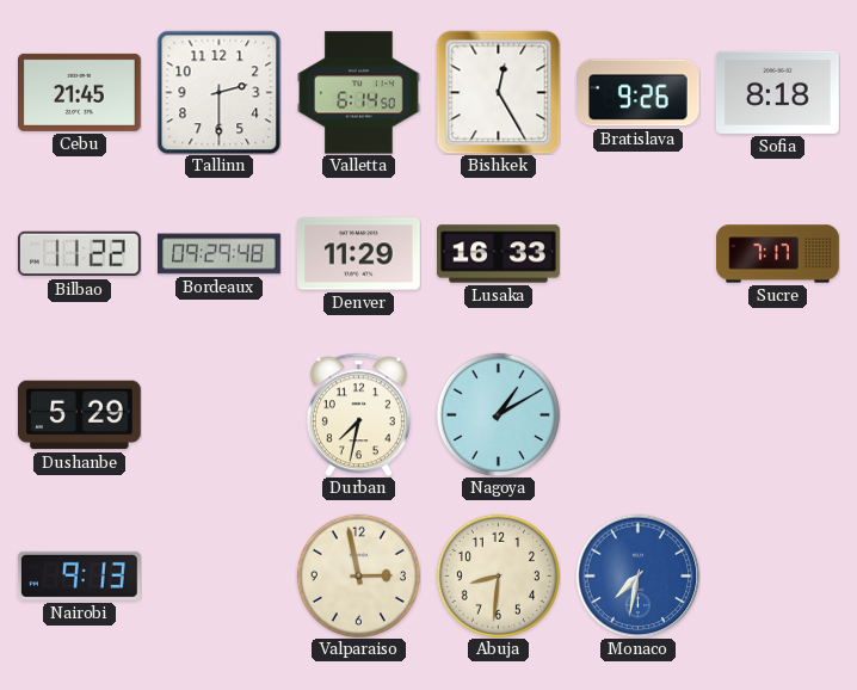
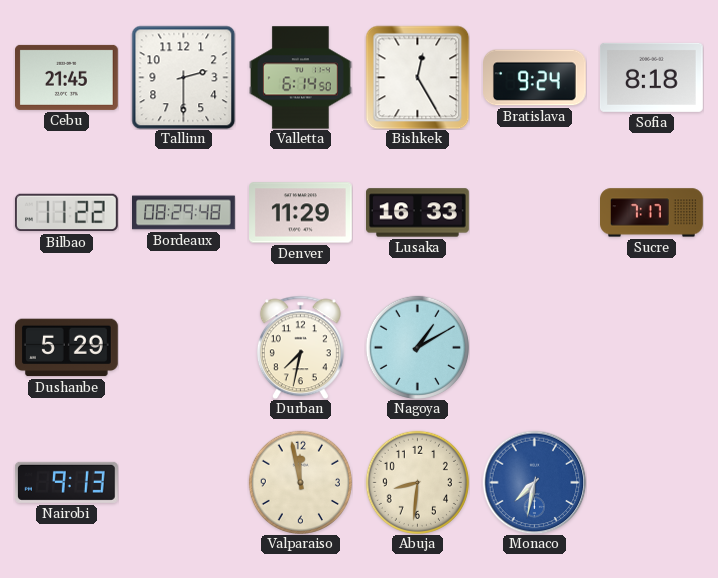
Bratislava: 9:26 -> 9:24 (535, 78)
Bordeaux: 09:29 -> 08:29 (184, 213)
Valparaiso: 2:58 -> 11:58 (300, 482)
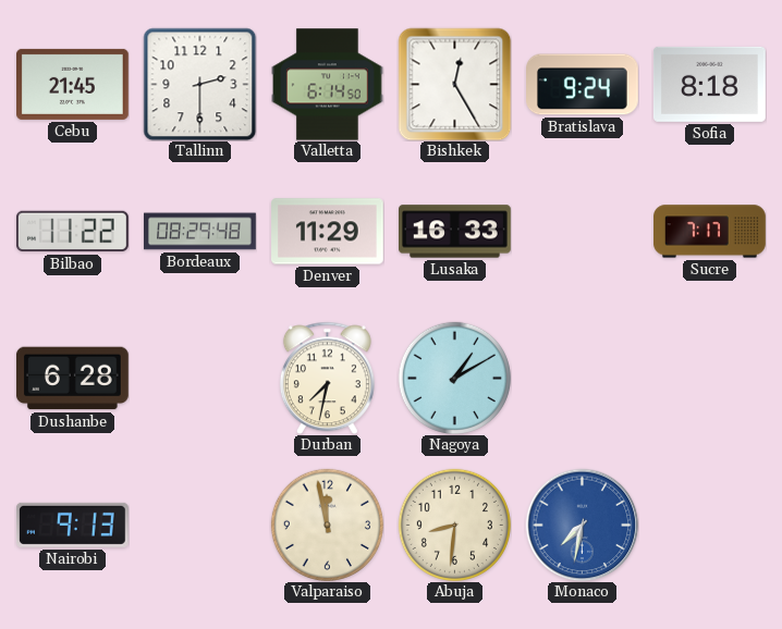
Dushanbe: 5:29 -> 6:28 (72, 379)
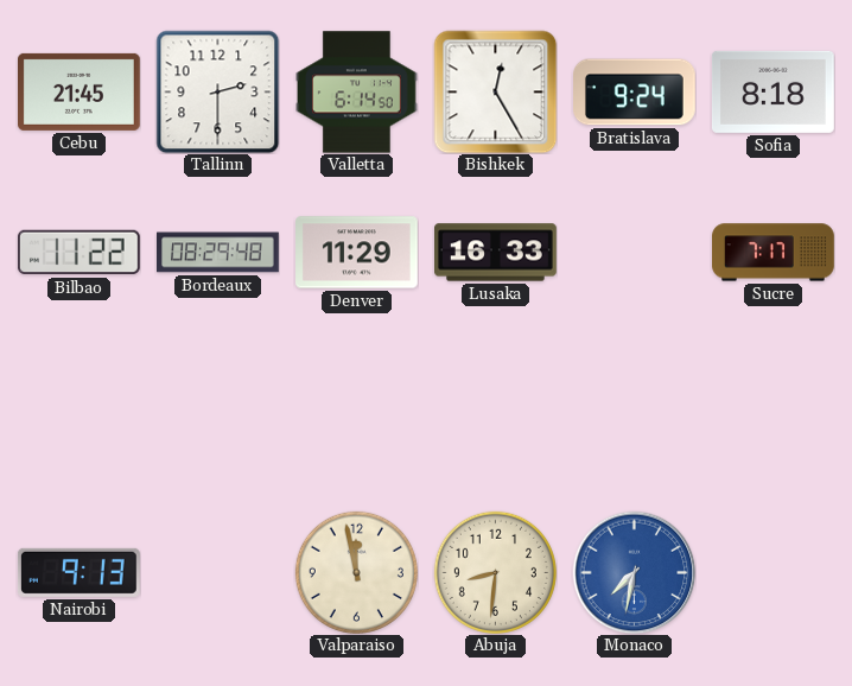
Dushanbe: 6:28 -> none (72, 379)
Durban: 7:32 -> none (327, 378)
Nagoya: 1:10 -> none (454, 378)
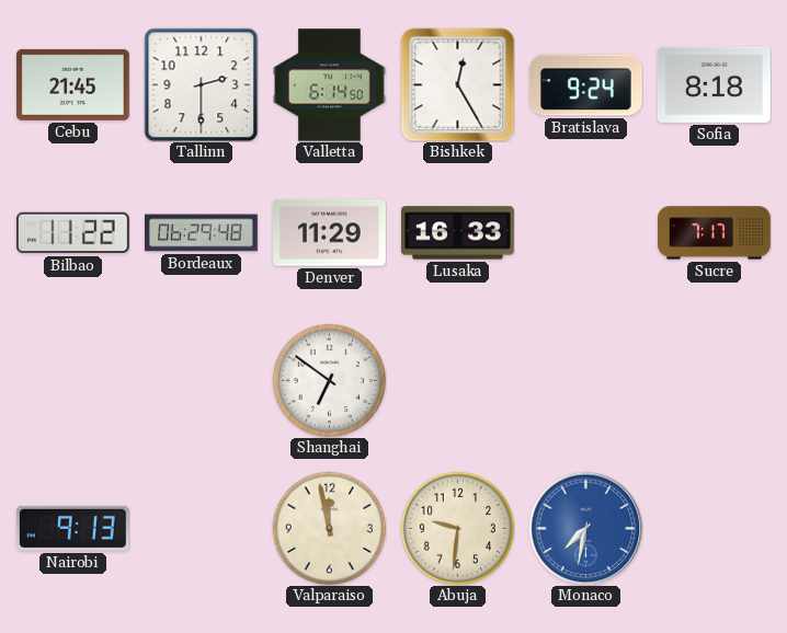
Bordeaux: 08:29 -> 06:29 (202, 233)
Shanghai: none -> 6:51 (329, 380)
Abuja: 8:31 -> 9:31 (457, 528)
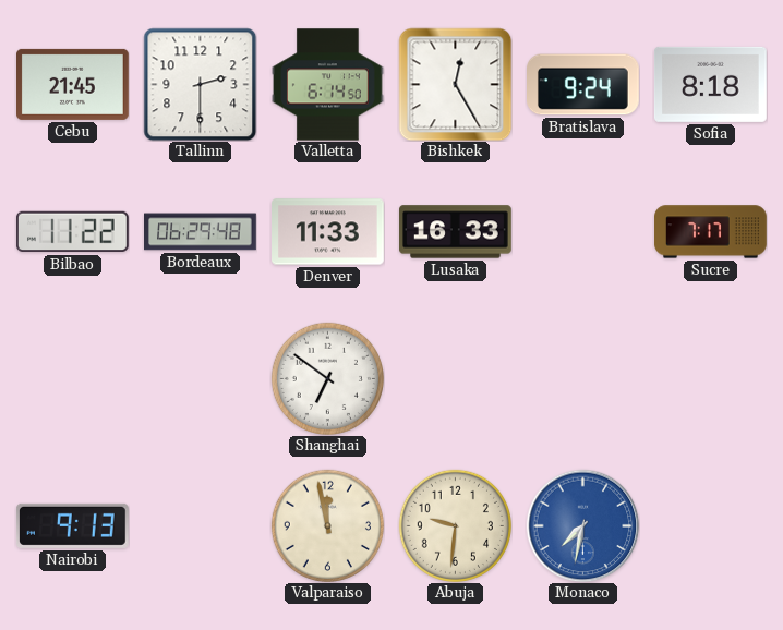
Denver: 11:29 -> 11:33 (328, 232)
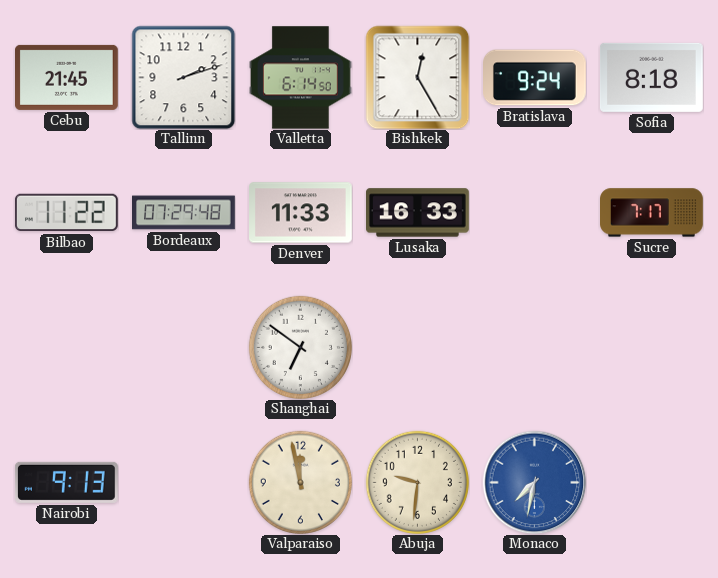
Tallinn: 2:30 -> 2:12 (183, 77)
Bordeaux: 06:29 -> 07:29 (184, 213)
